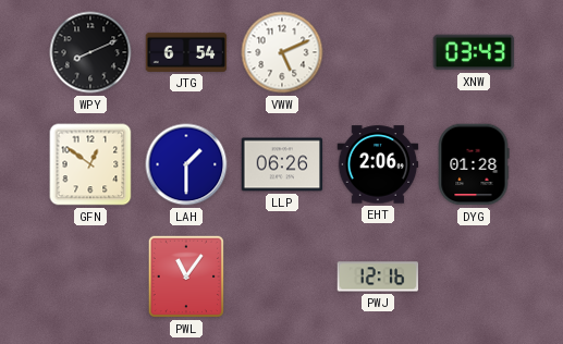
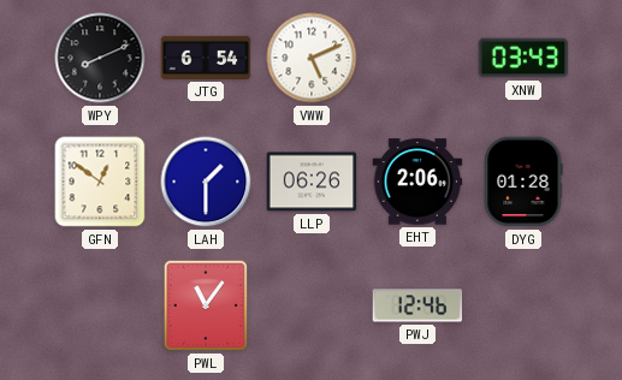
PWJ: 12:16 -> 12:46 (417, 305)
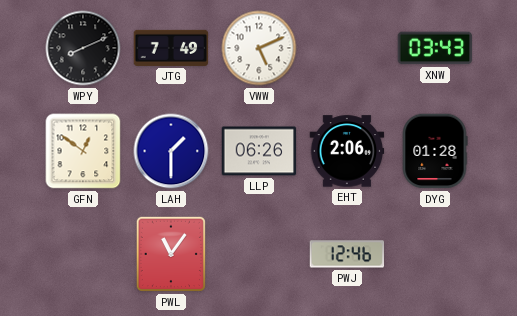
JTG: 6:54 -> 7:49 (171, 48)
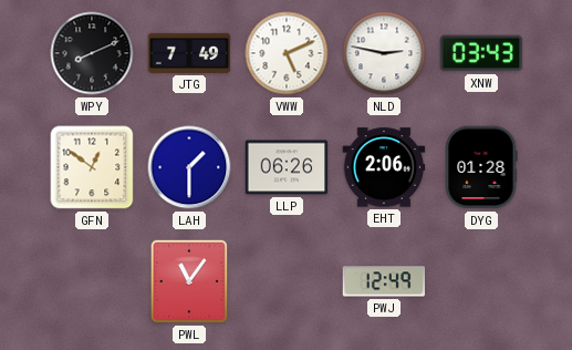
NLD: none -> 2:47 (384, 53)
PWJ: 12:46 -> 12:49 (384, 281)
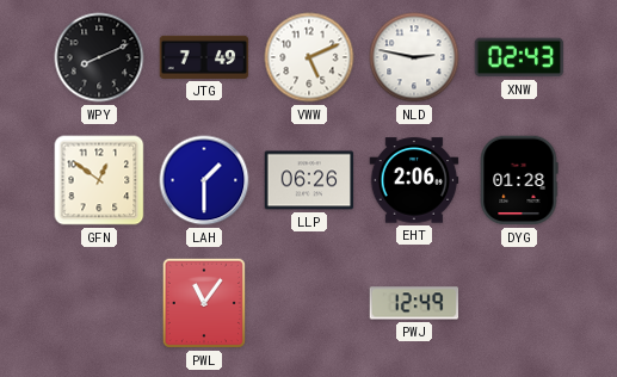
XNW: 03:43 -> 02:43 (519, 57)
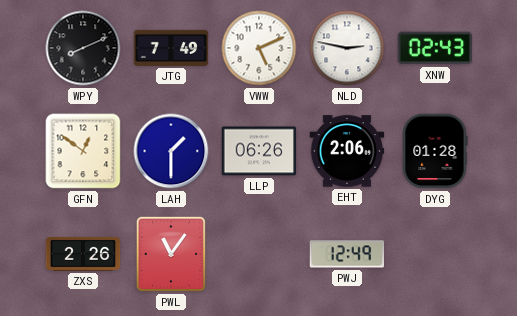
ZXS: none -> 2:26 (83, 254)
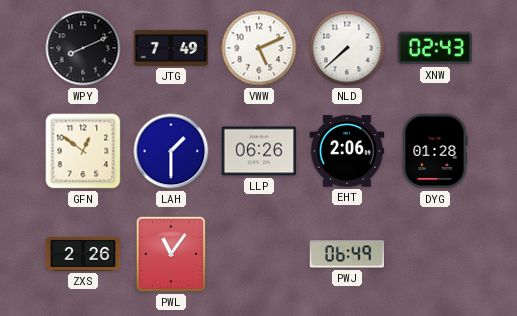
NLD: 2:47 -> 7:38 (347, 48)
PWJ: 12:49 -> 06:49 (347, 254)
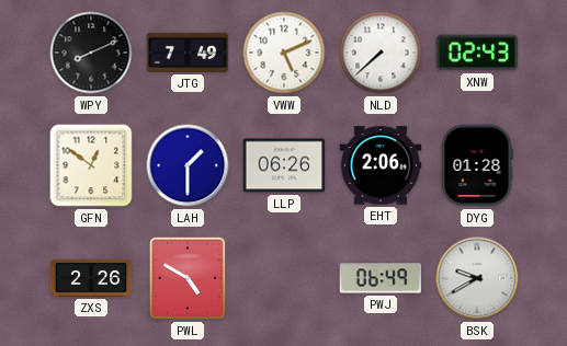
PWL: 11:06 -> 4:50 (188, 278)
BSK: none -> 9:40 (477, 278)
